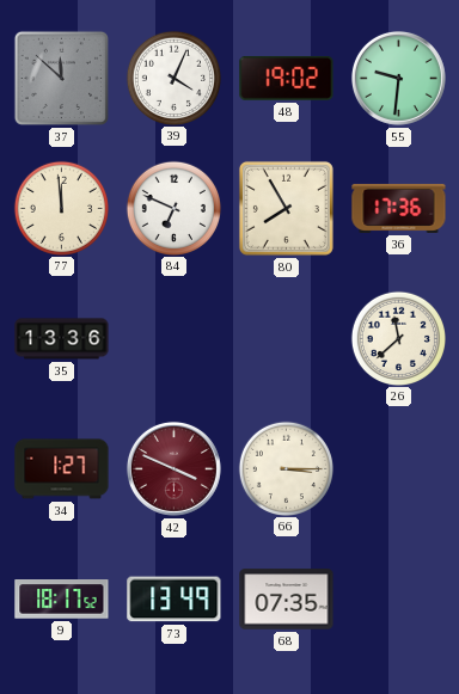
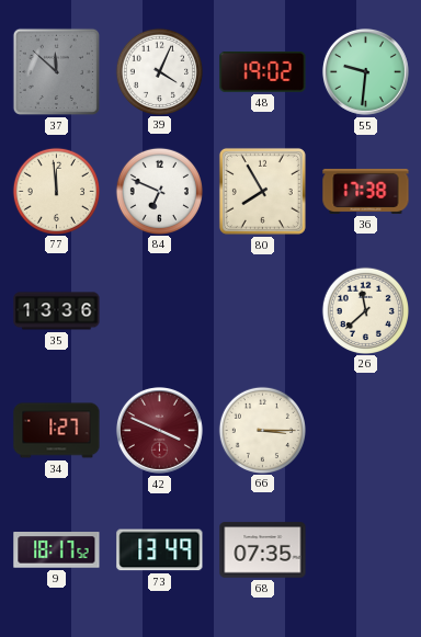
36: 17:36 -> 17:38 (366, 191)
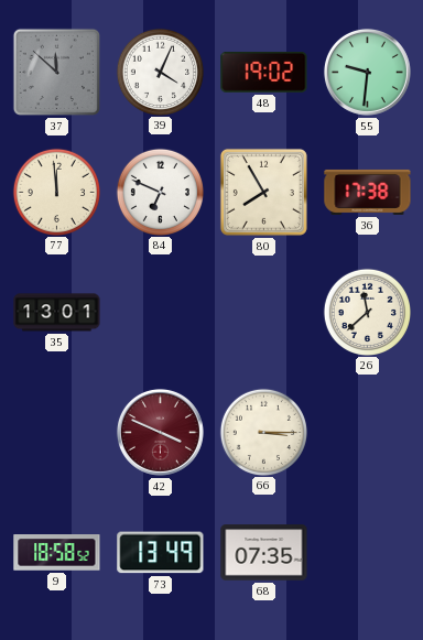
35: 13:36 -> 13:01 (57, 313)
34: 1:27 -> none (57, 431)
9: 18:17 -> 18:58 (57, 553)
